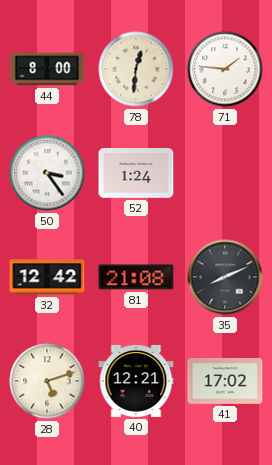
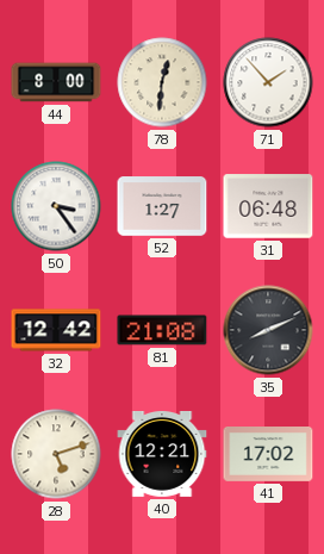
71: 1:46 -> 1:53 (268, 82)
52: 1:24 -> 1:27 (162, 206)
31: none -> 06:48 (268, 206)
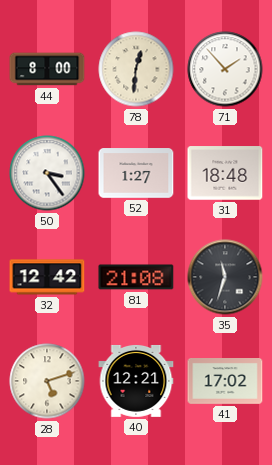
31: 06:48 -> 18:48 (225, 173)
35: 8:11 -> 11:33 (225, 277)
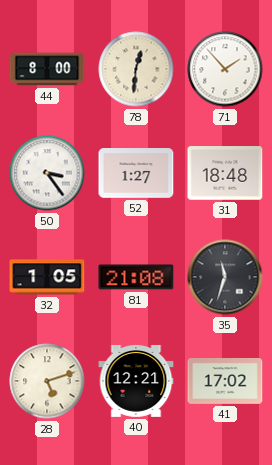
32: 12:42 -> 1:05 (47, 277)
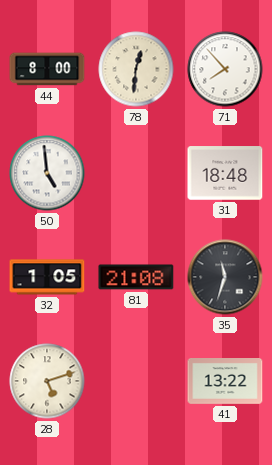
71: 1:53 -> 7:53 (225, 69)
50: 3:24 -> 4:59 (47, 173)
52: 1:27 -> none (136, 173)
40: 12:21 -> none (136, 381)
41: 17:02 -> 13:22 (225, 382)
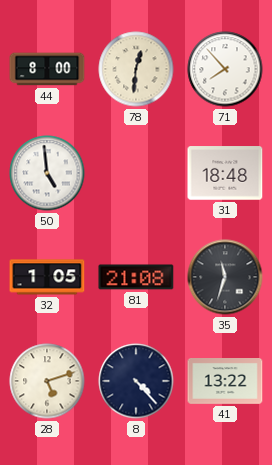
8: none -> 4:23 (136, 381)
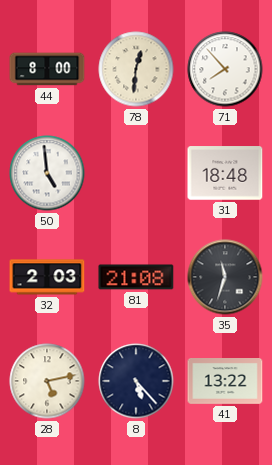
32: 1:05 -> 2:03 (47, 277)
28: 5:12 -> 5:13 (47, 381)
8: 4:23 -> 5:23 (136, 381)
